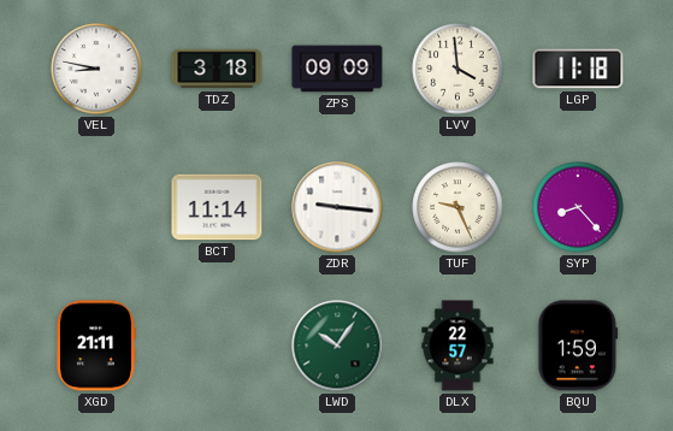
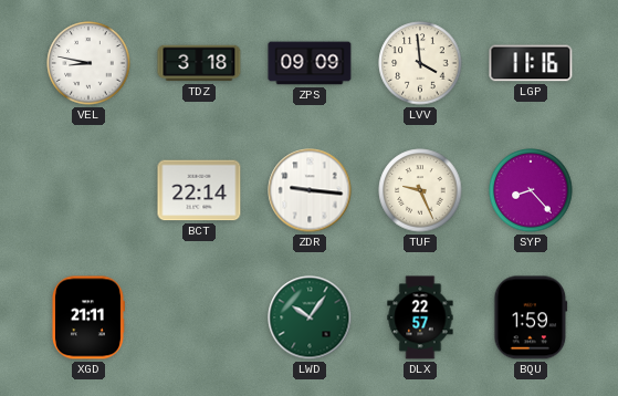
LGP: 11:18 -> 11:16 (531, 63)
BCT: 11:14 -> 22:14 (199, 190)
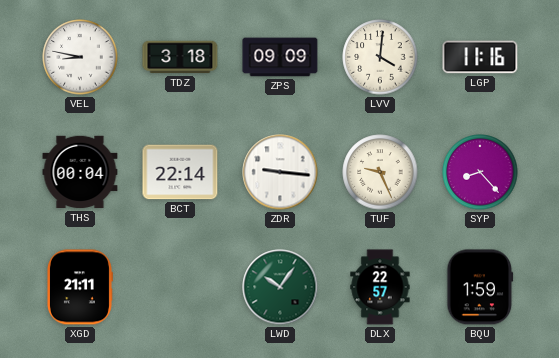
LVV: 3:59 -> 4:01 (380, 57)
THS: none -> 00:04 (80, 172)
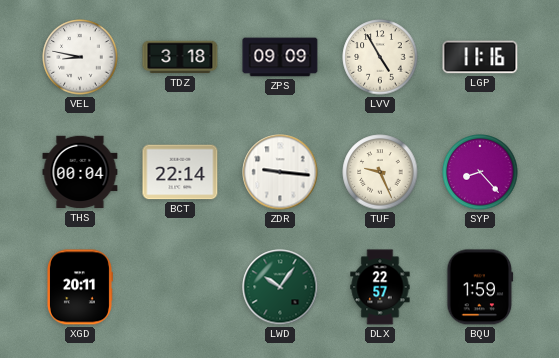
LVV: 4:01 -> 4:55 (380, 57)
XGD: 21:11 -> 20:11 (79, 287)
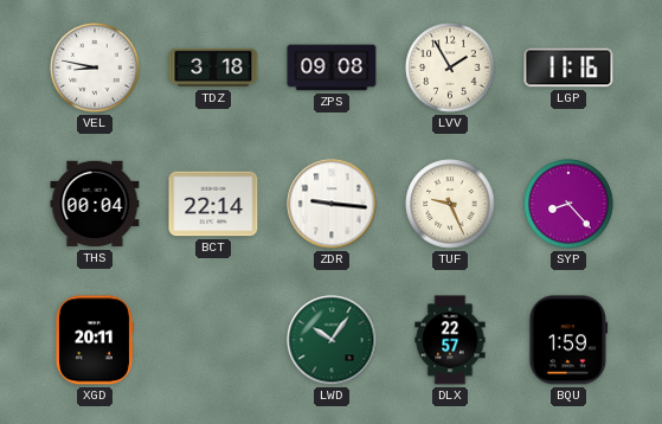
ZPS: 09:09 -> 09:08 (332, 68)
LVV: 4:55 -> 1:55 (450, 68)
